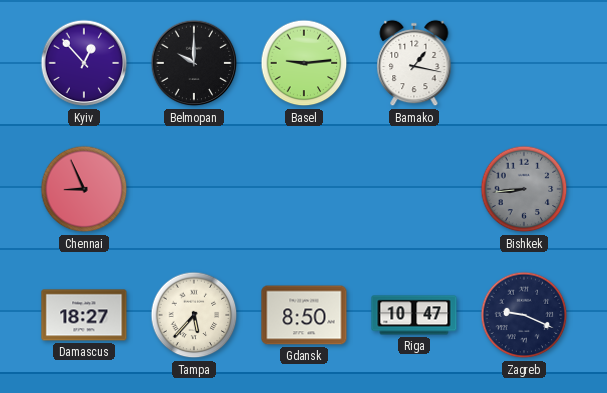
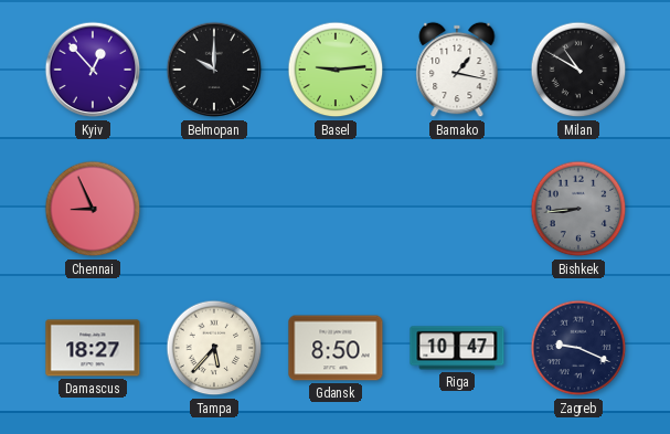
Milan: none -> 10:50 (578, 70)
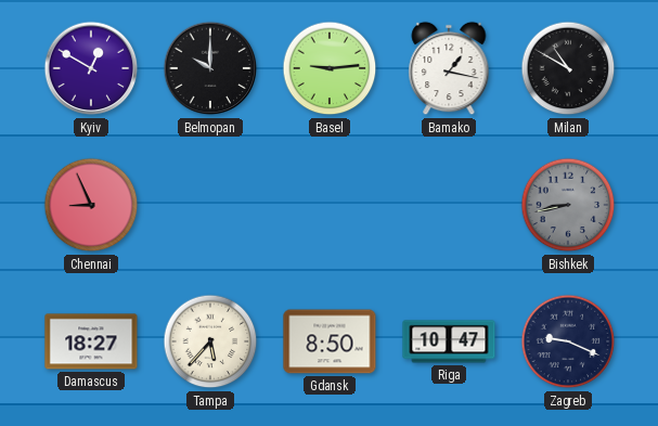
Kyiv: 12:53 -> 12:50 (91, 68)
Bishkek: 8:44 -> 8:43 (568, 205)
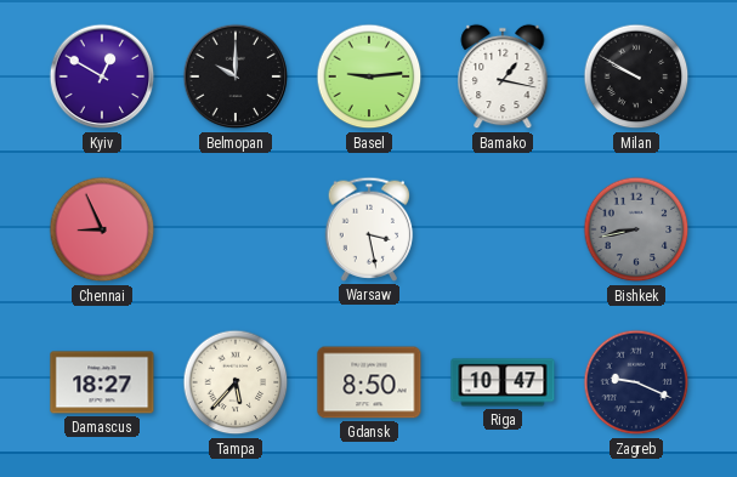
Milan: 10:50 -> 9:50 (636, 76)
Warsaw: none -> 3:28 (369, 229)
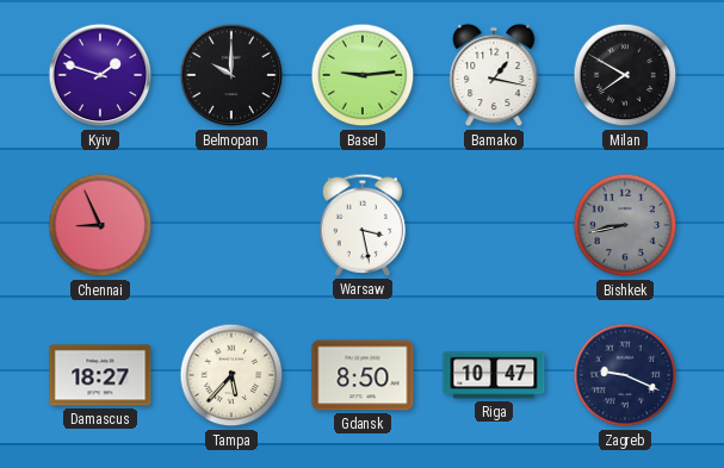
Kyiv: 12:50 -> 1:48 (100, 75)
Milan: 9:50 -> 7:50 (625, 75)
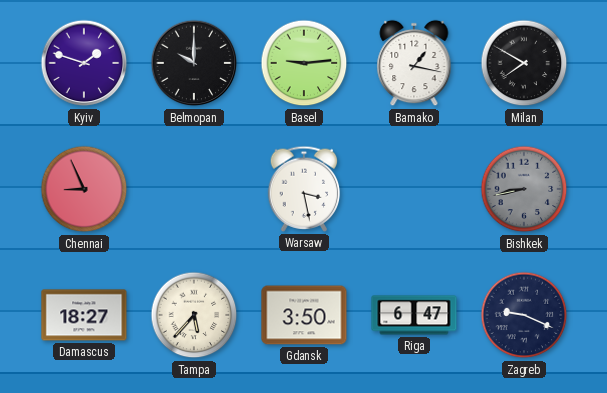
Gdansk: 8:50 -> 3:50 (304, 315)
Riga: 10:47 -> 6:47 (414, 315)
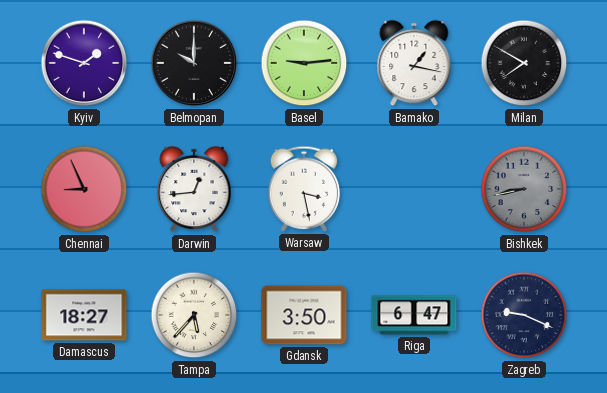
Darwin: none -> 12:44 (194, 189)
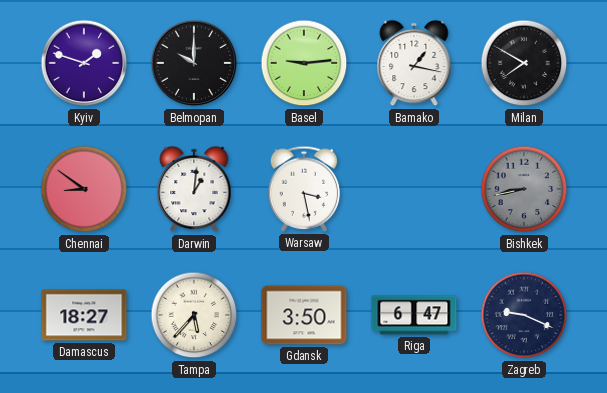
Chennai: 8:56 -> 8:51 (84, 189)
Darwin: 12:44 -> 1:01 (194, 189)
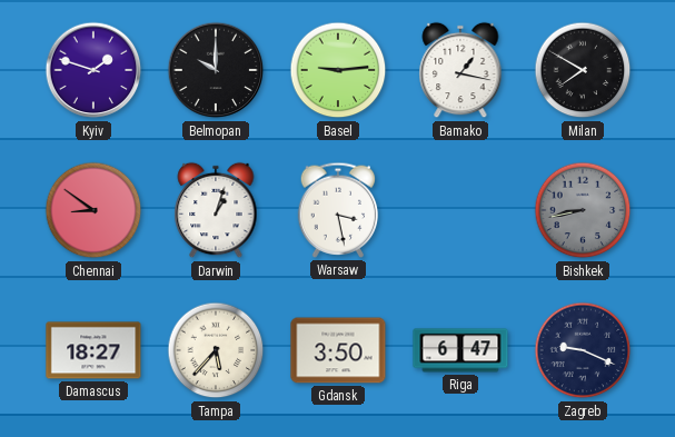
Darwin: 1:01 -> 1:03 (216, 210)
